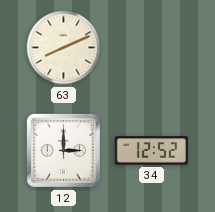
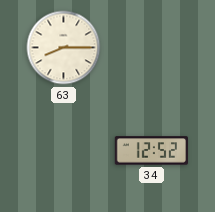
63: 8:11 -> 8:15 (64, 48)
12: 3:00 -> none (63, 150)
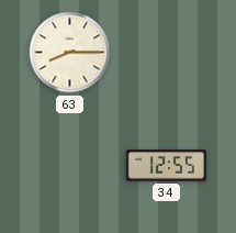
34: 12:52 -> 12:55 (166, 166)
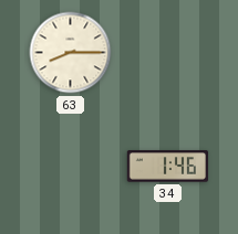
34: 12:55 -> 1:46 (167, 167)
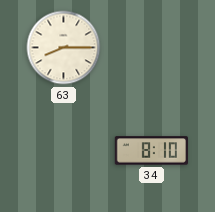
34: 1:46 -> 8:10 (151, 151)
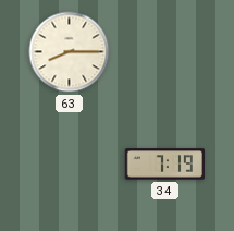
34: 8:10 -> 7:19 (164, 165)
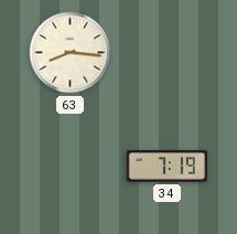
63: 8:15 -> 8:16 (71, 53)
